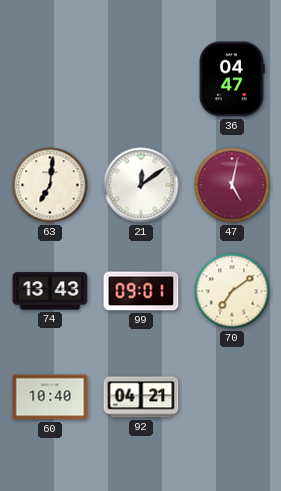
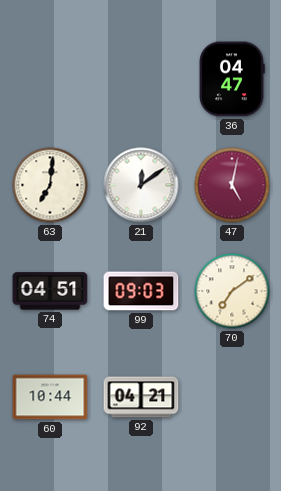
74: 13:43 -> 04:51 (50, 291)
99: 09:01 -> 09:03 (141, 291)
60: 10:40 -> 10:44 (50, 397)
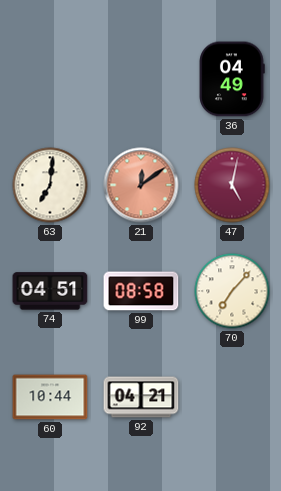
36: 04:47 -> 04:49 (232, 79)
21 dial: white -> salmon (141, 185)
99: 09:03 -> 08:58 (141, 291)
70: 7:09 -> 7:07 (232, 291)
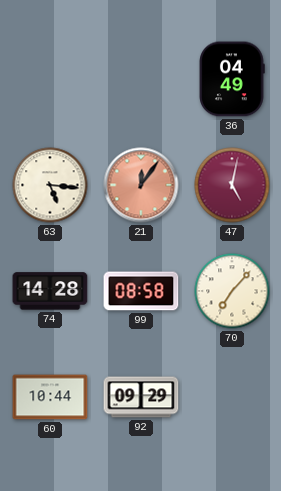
63: 7:01 -> 5:16 (50, 185)
21: 12:09 -> 12:06 (141, 185)
74: 04:51 -> 14:28 (50, 291)
92: 04:21 -> 09:29 (141, 397)
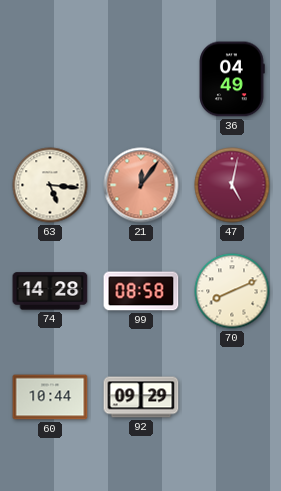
70: 7:07 -> 8:11 (232, 291)
